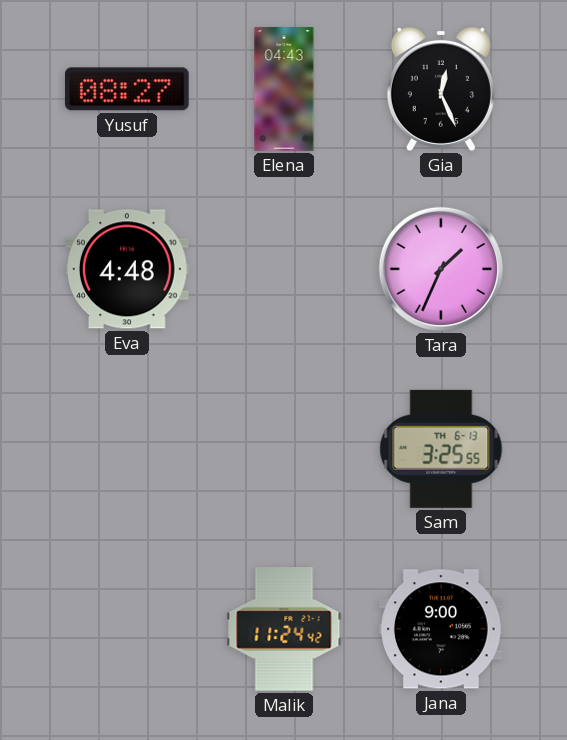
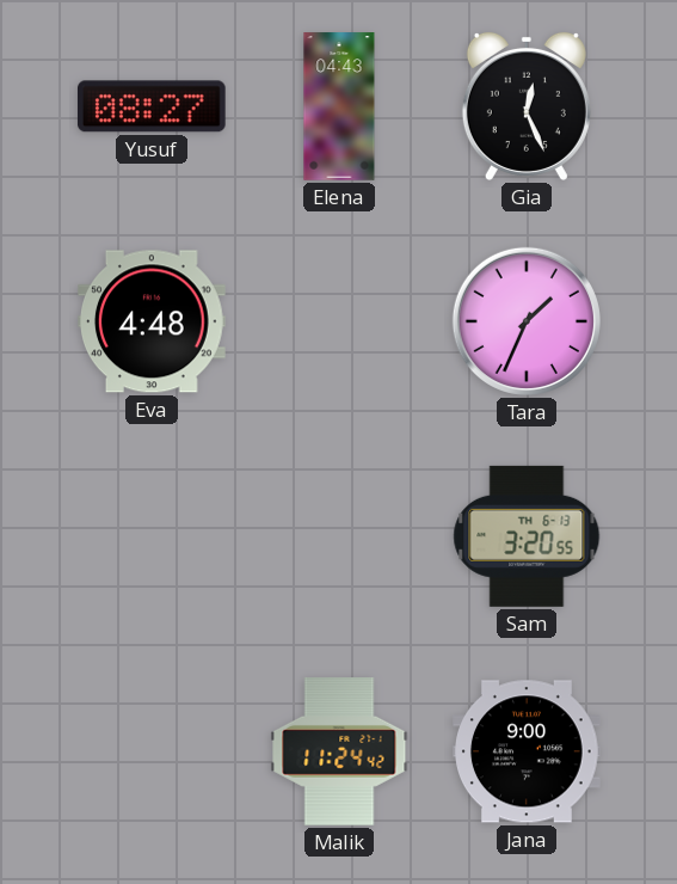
Sam: 3:25 -> 3:20 (527, 536)
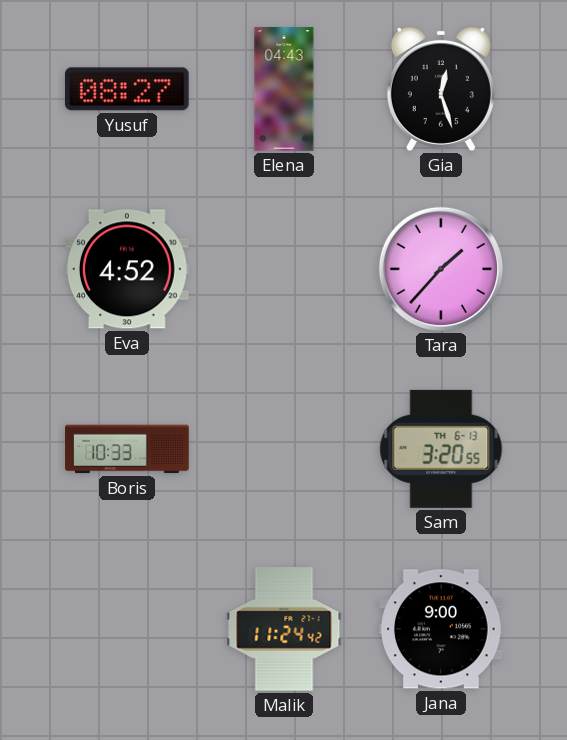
Gia: 12:26 -> 12:27 (441, 89)
Eva: 4:48 -> 4:52 (128, 269)
Tara: 1:34 -> 1:37 (441, 269)
Boris: none -> 10:33 (127, 449)
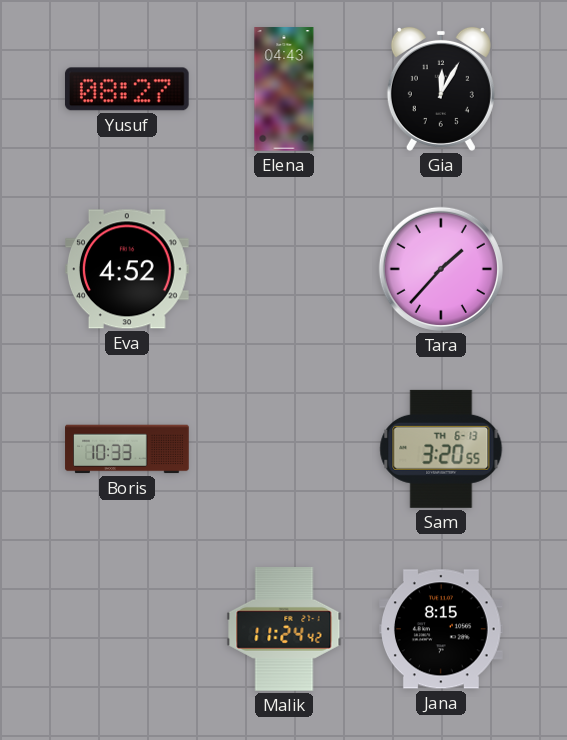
Gia: 12:27 -> 12:05 (441, 89)
Jana: 9:00 -> 8:15 (442, 629)
